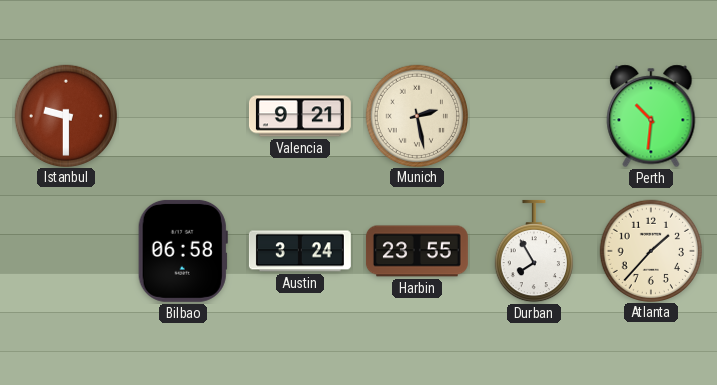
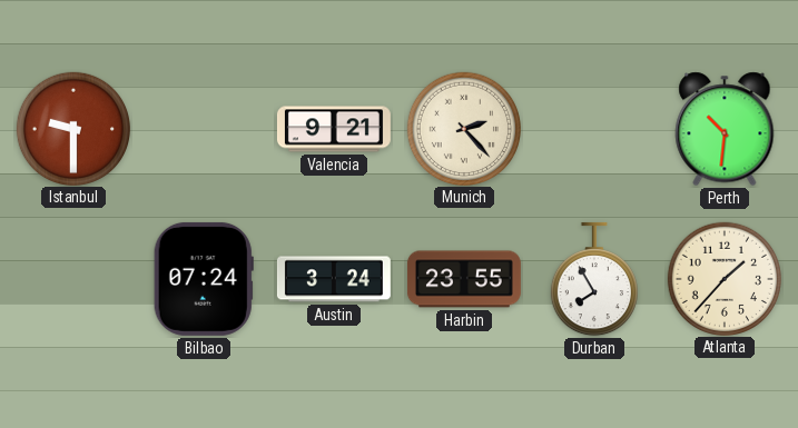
Munich: 2:28 -> 2:23 (463, 128)
Bilbao: 06:58 -> 07:24 (204, 279)
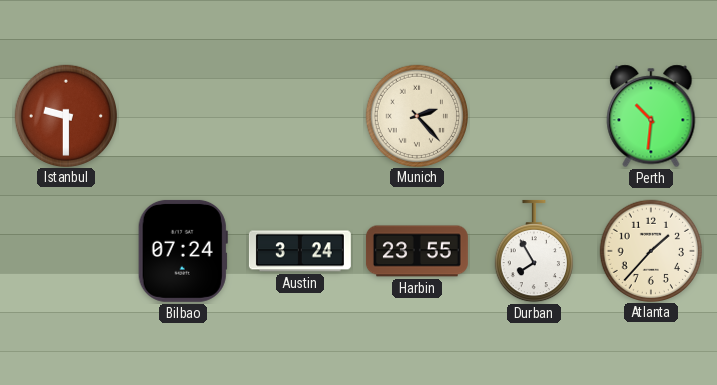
Valencia: 9:21 -> none (334, 129)
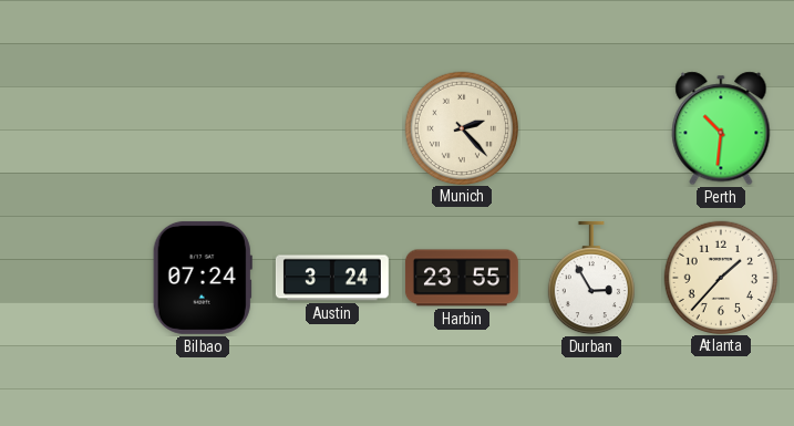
Istanbul: 9:30 -> none (65, 115)
Durban: 7:55 -> 2:55 (591, 278)
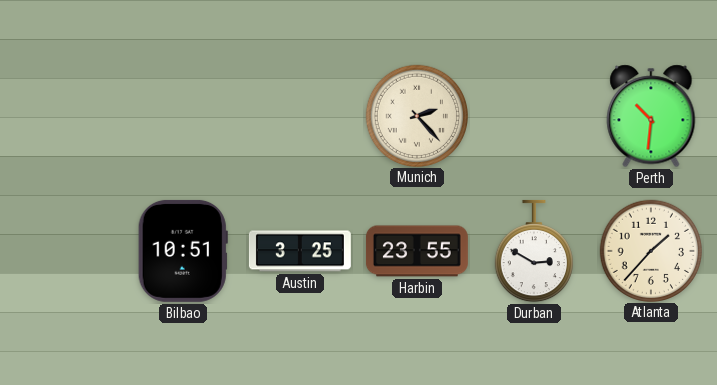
Bilbao: 07:24 -> 10:51 (183, 251)
Austin: 3:24 -> 3:25 (300, 251)
Durban: 2:55 -> 2:50 (534, 251)
